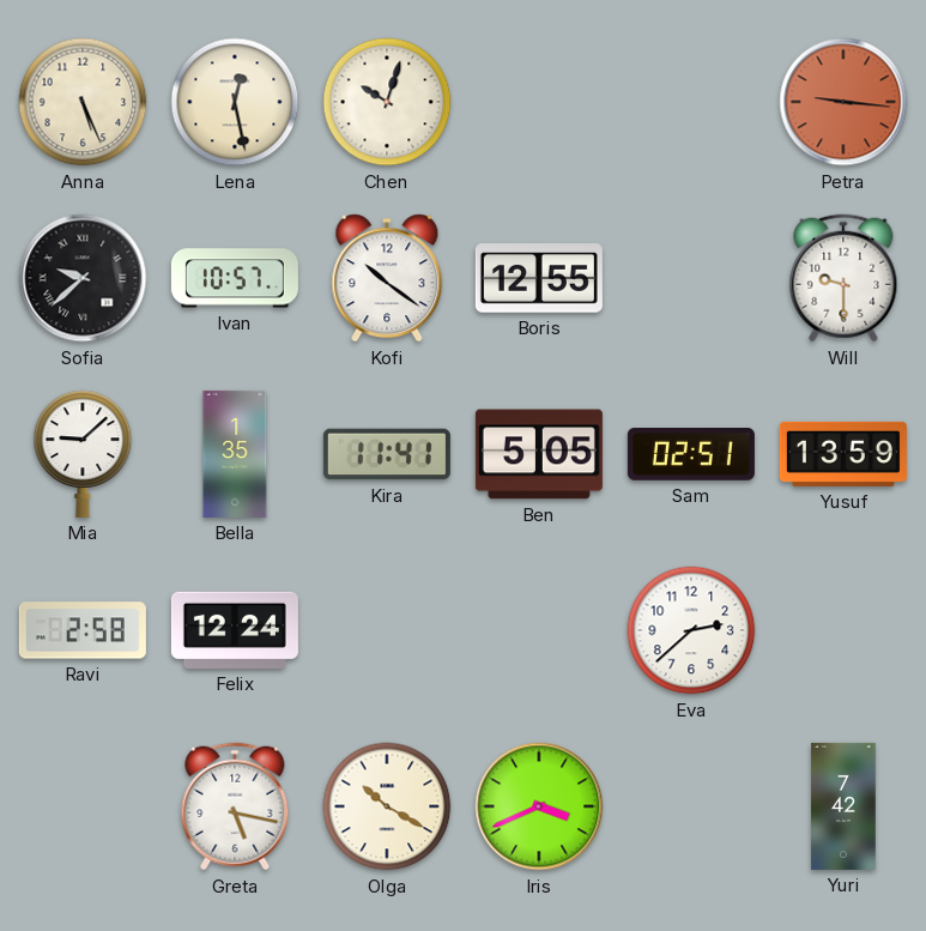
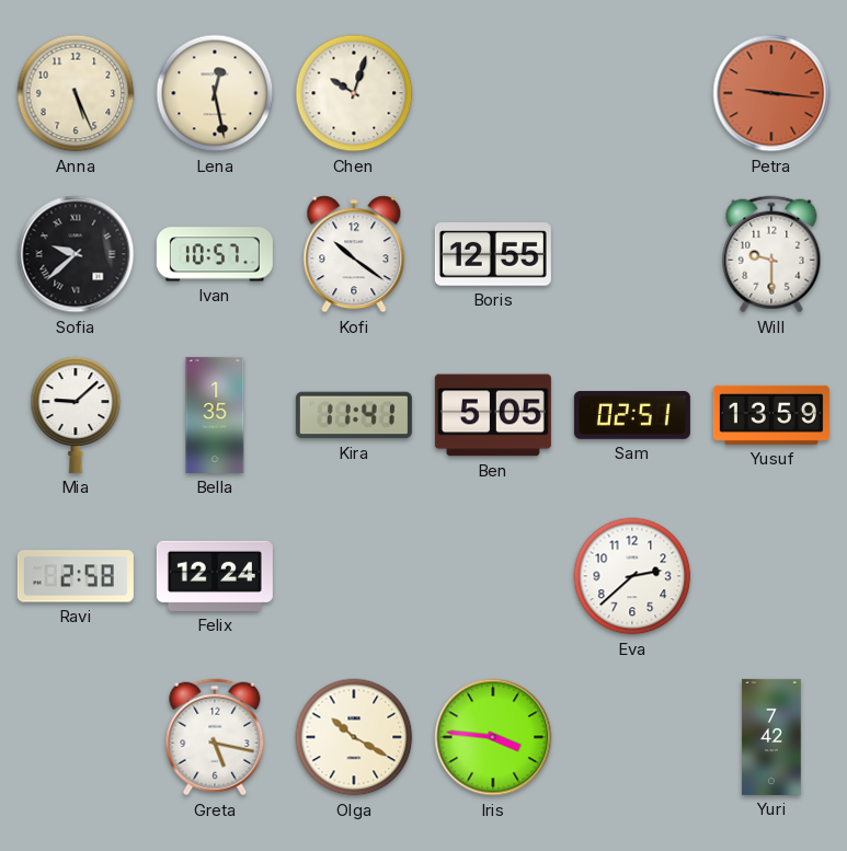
Iris: 3:41 -> 3:46 (493, 737)
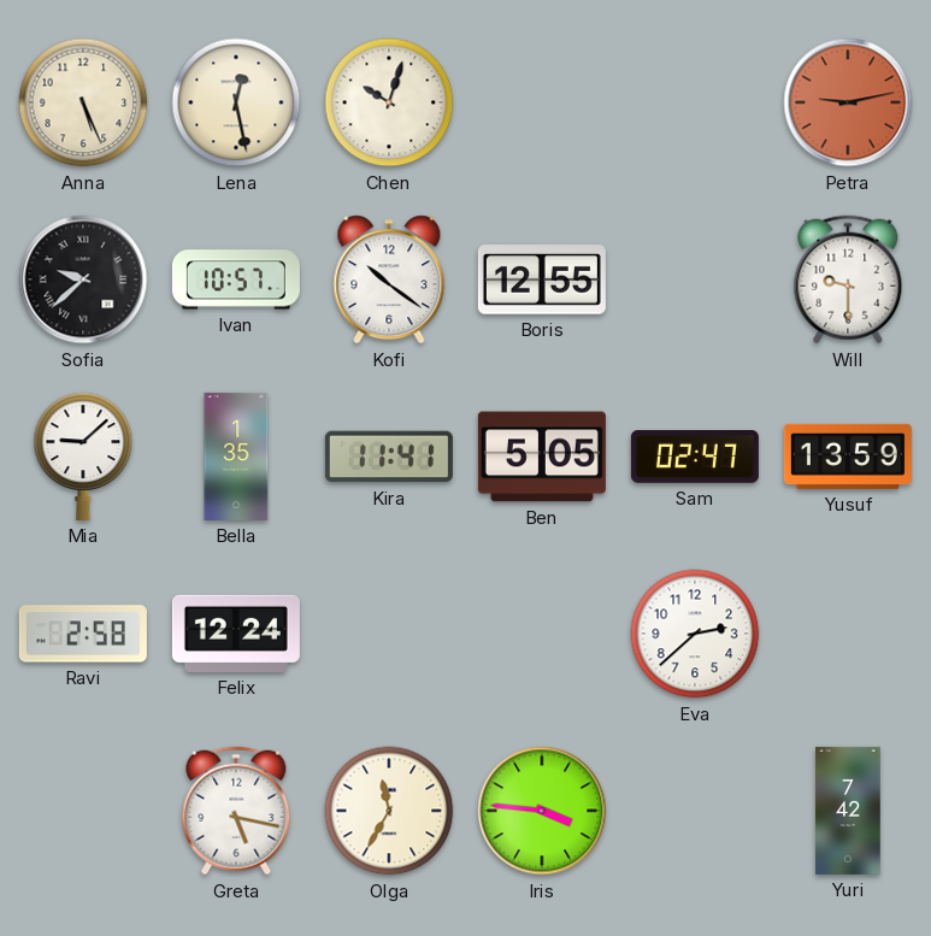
Petra: 9:16 -> 9:13 (848, 102)
Sam: 02:51 -> 02:47 (695, 458)
Olga: 10:20 -> 11:35 (389, 811)
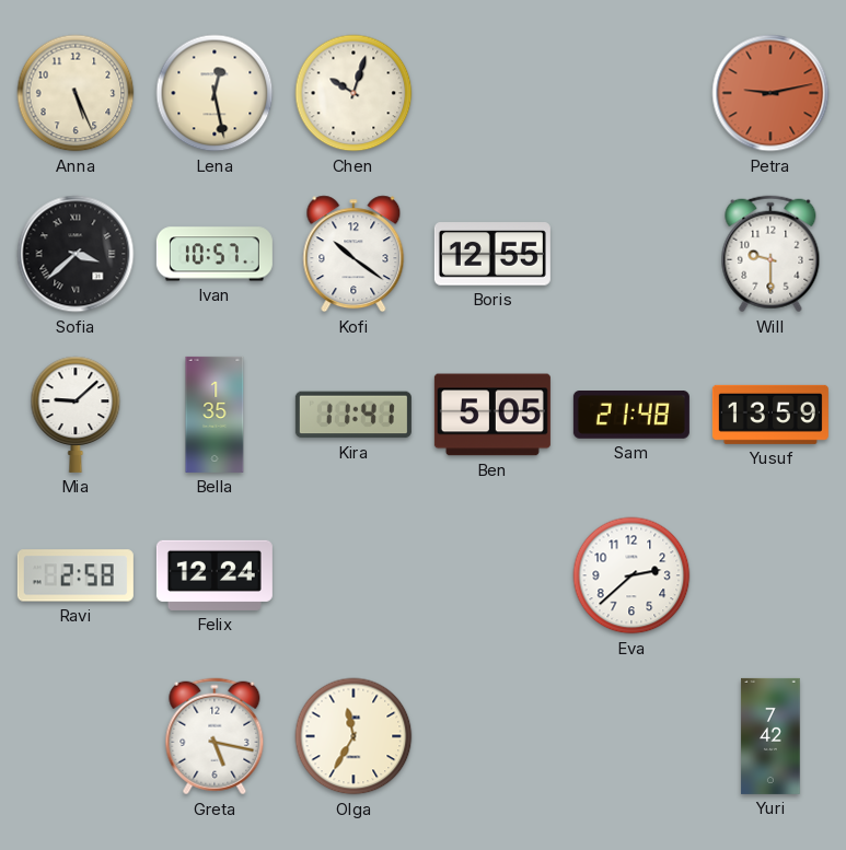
Sofia: 9:38 -> 3:38 (76, 254)
Sam: 02:47 -> 21:48 (631, 416)
Iris: 3:46 -> none (542, 811)
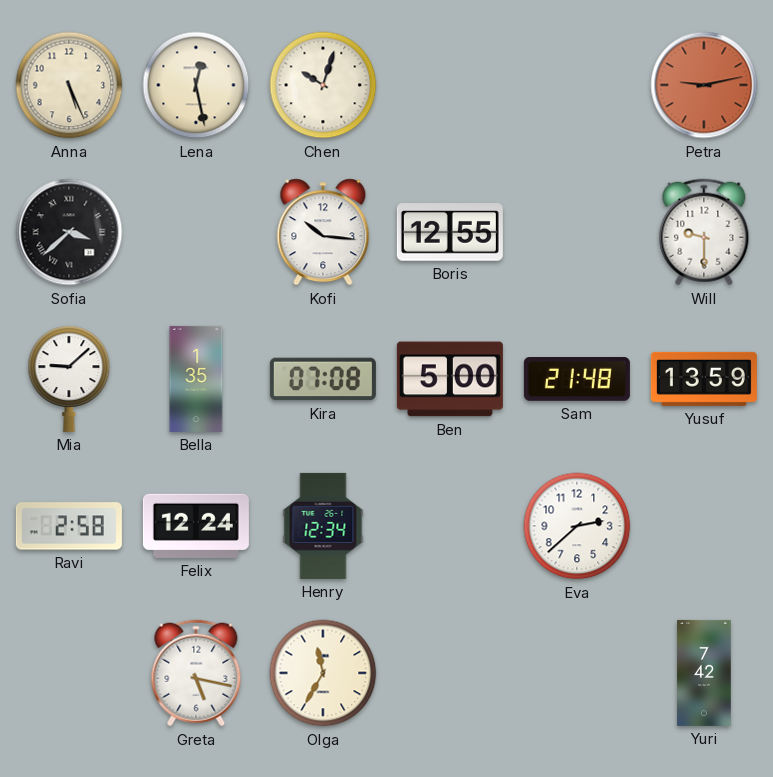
Ivan: 10:57 -> none (215, 254)
Kofi: 10:21 -> 10:16 (323, 232)
Kira: 11:41 -> 07:08 (323, 379)
Ben: 5:05 -> 5:00 (450, 379)
Henry: none -> 12:34 (323, 526)
